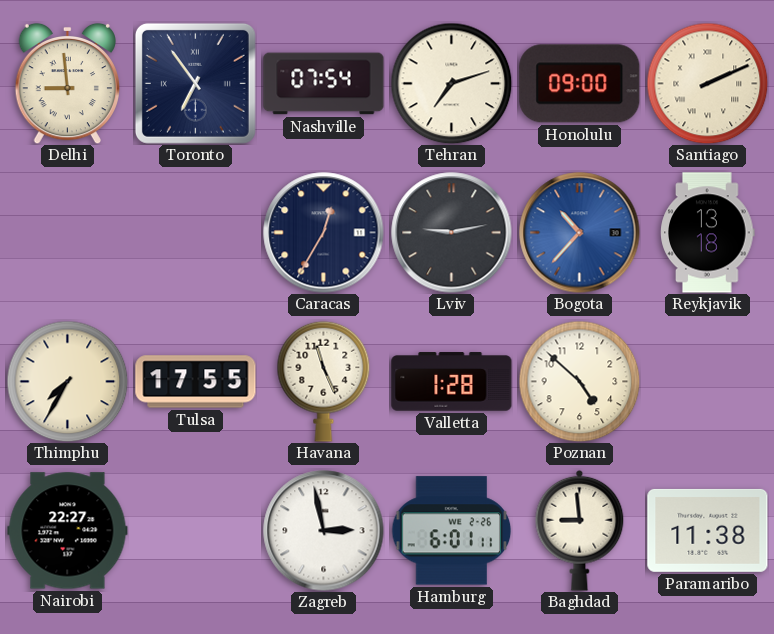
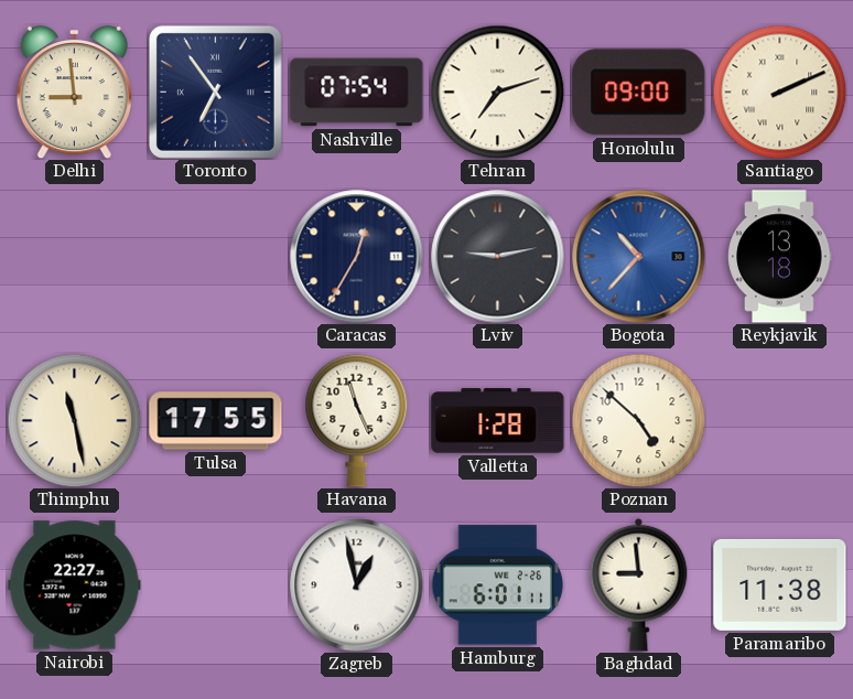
Thimphu: 7:35 -> 11:28 (74, 420)
Zagreb: 2:58 -> 12:58 (357, 585)
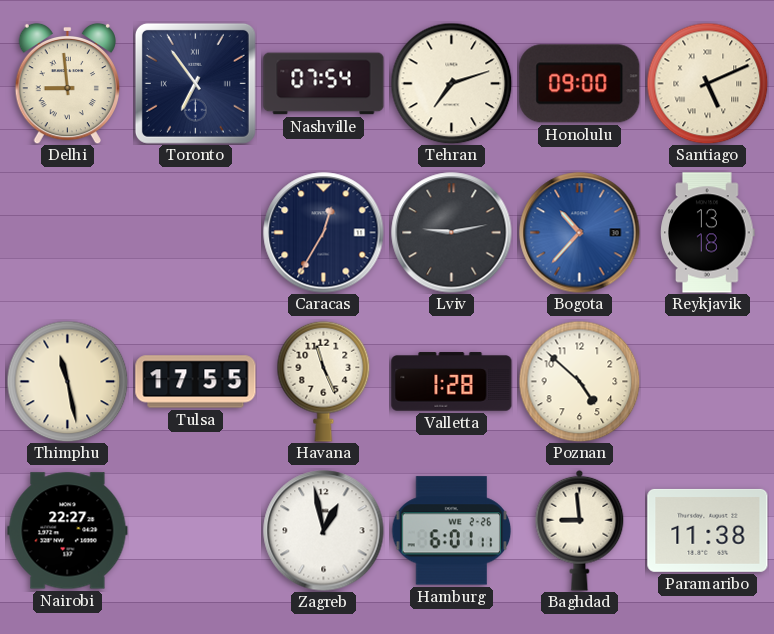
Santiago: 2:11 -> 5:11 (707, 83)
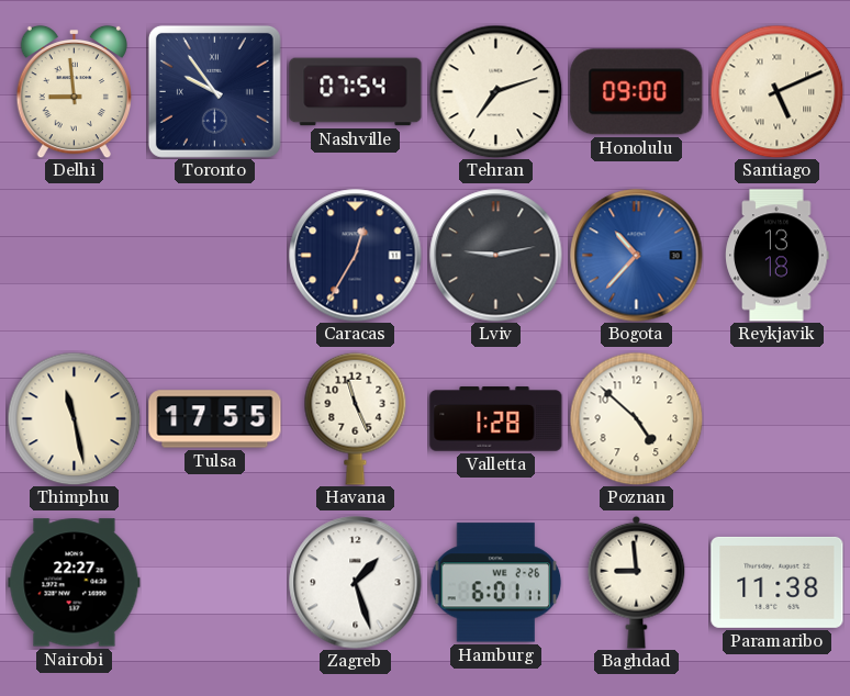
Toronto: 6:54 -> 9:54 (214, 91)
Zagreb: 12:58 -> 1:27 (356, 583)
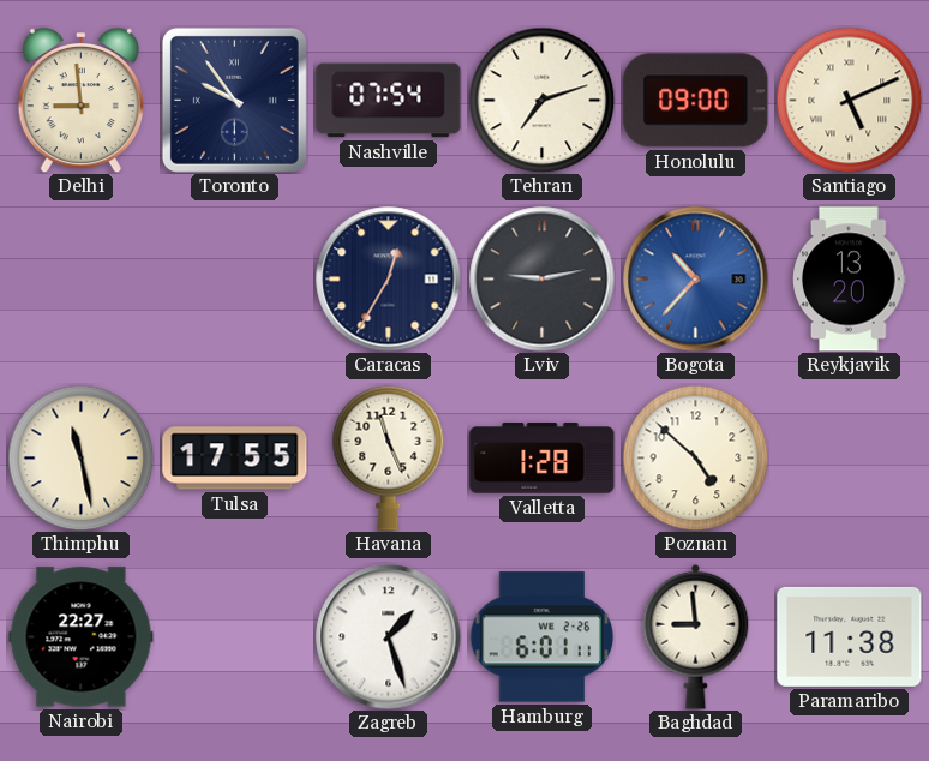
Reykjavik: 13:18 -> 13:20 (850, 280)
